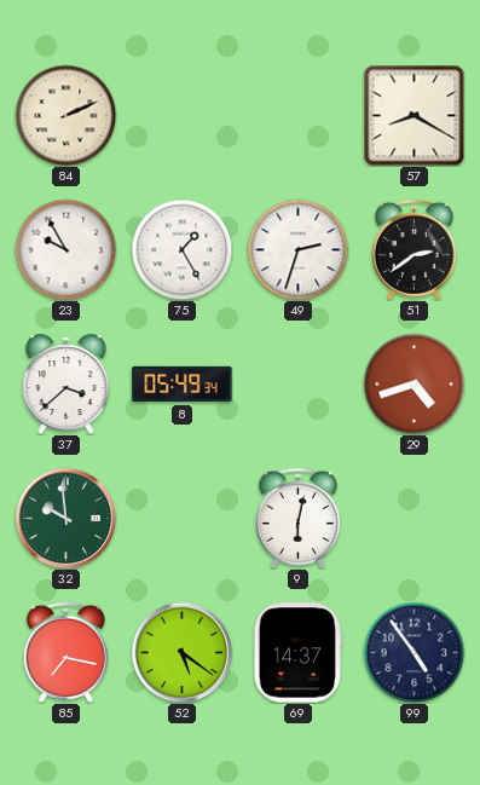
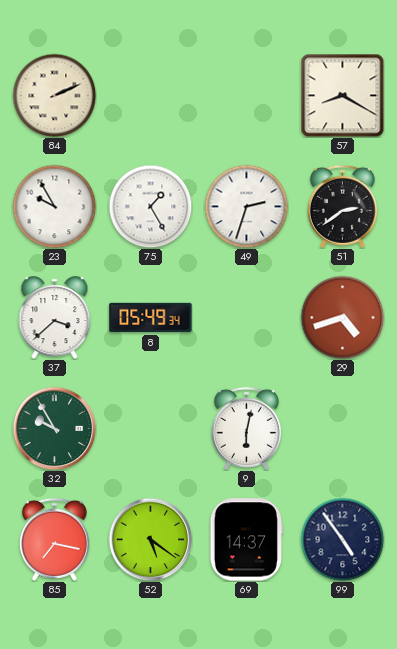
32: 9:59 -> 9:55 (54, 428)
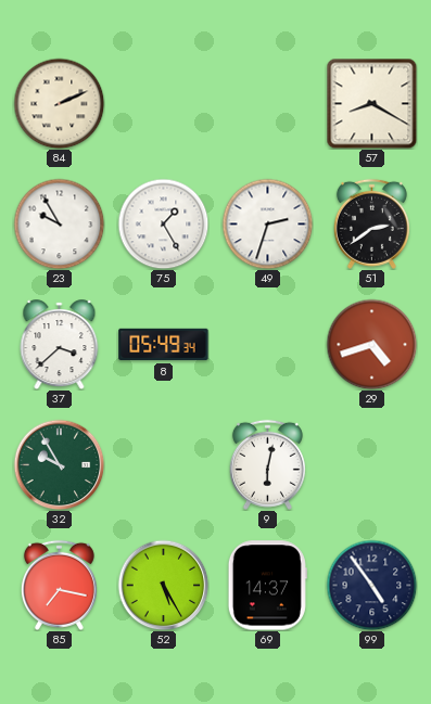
52: 5:21 -> 5:25 (163, 585)
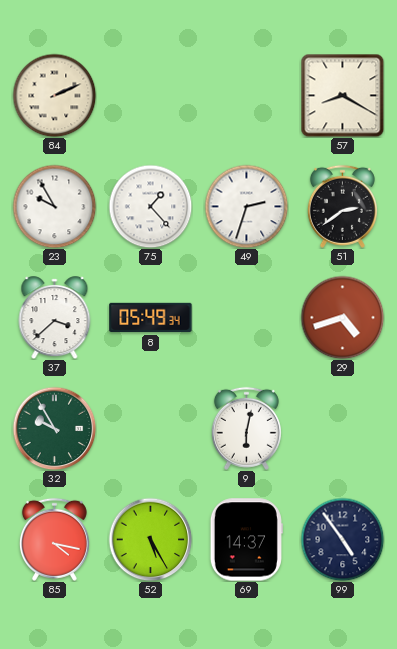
75: 1:25 -> 1:23 (150, 206)
85: 7:17 -> 4:17 (54, 539)
